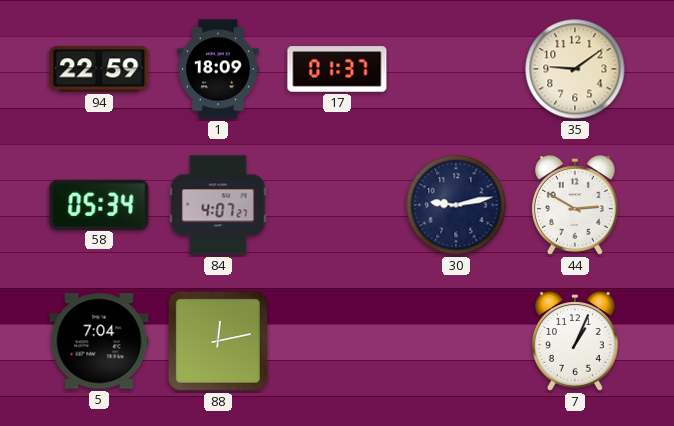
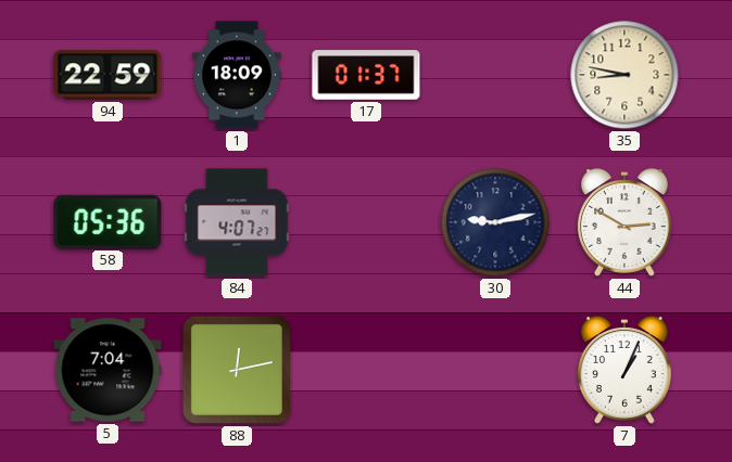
35: 9:09 -> 8:47 (624, 75)
58: 05:34 -> 05:36 (108, 221)
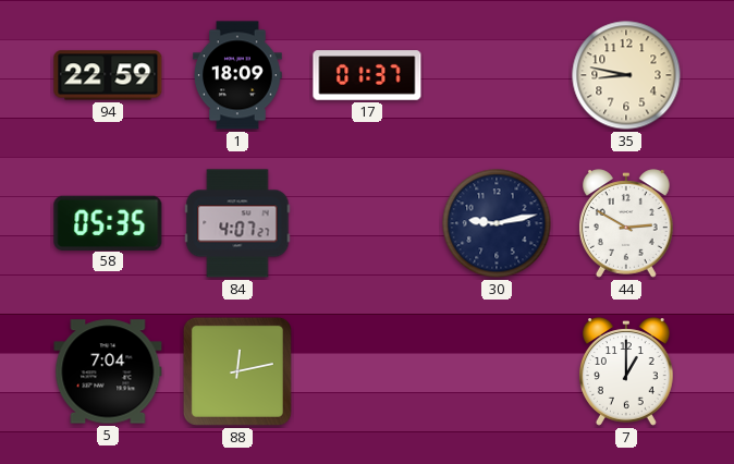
58: 05:36 -> 05:35 (108, 222)
7: 1:04 -> 1:00 (626, 371)
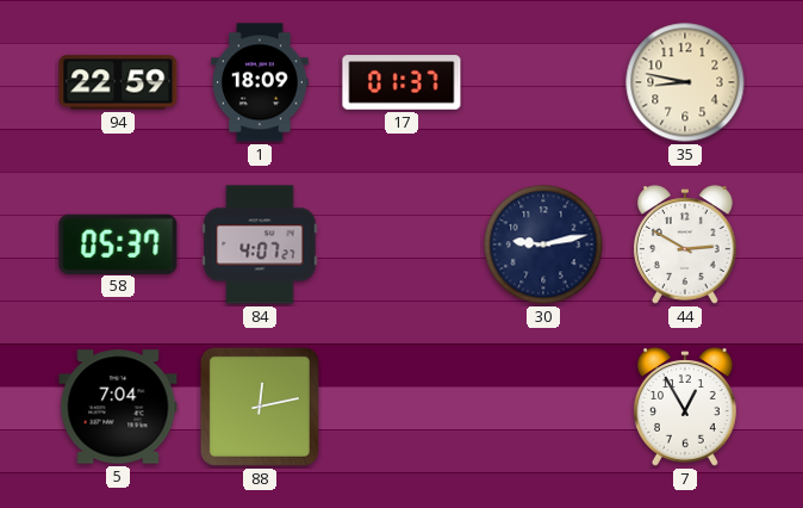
58: 05:35 -> 05:37 (118, 243)
7: 1:00 -> 12:55 (685, 407)
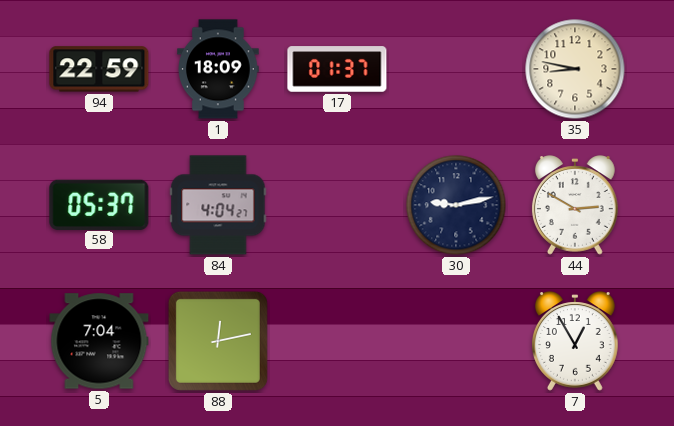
84: 4:07 -> 4:04 (218, 205)
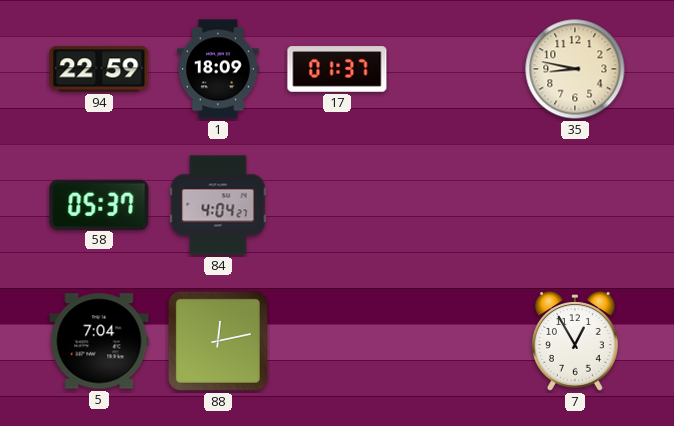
30: 9:13 -> none (456, 205)
44: 2:50 -> none (575, 205)
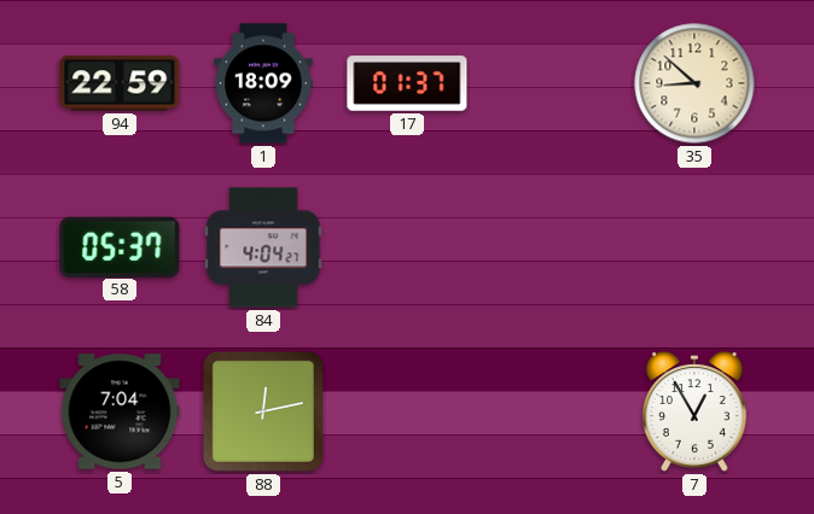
35: 8:47 -> 8:52 (694, 83)
